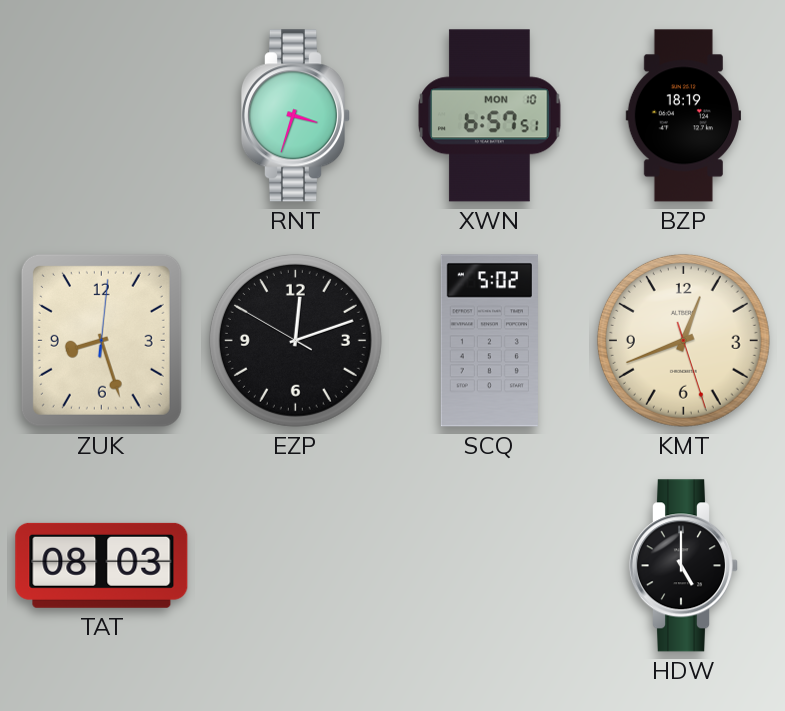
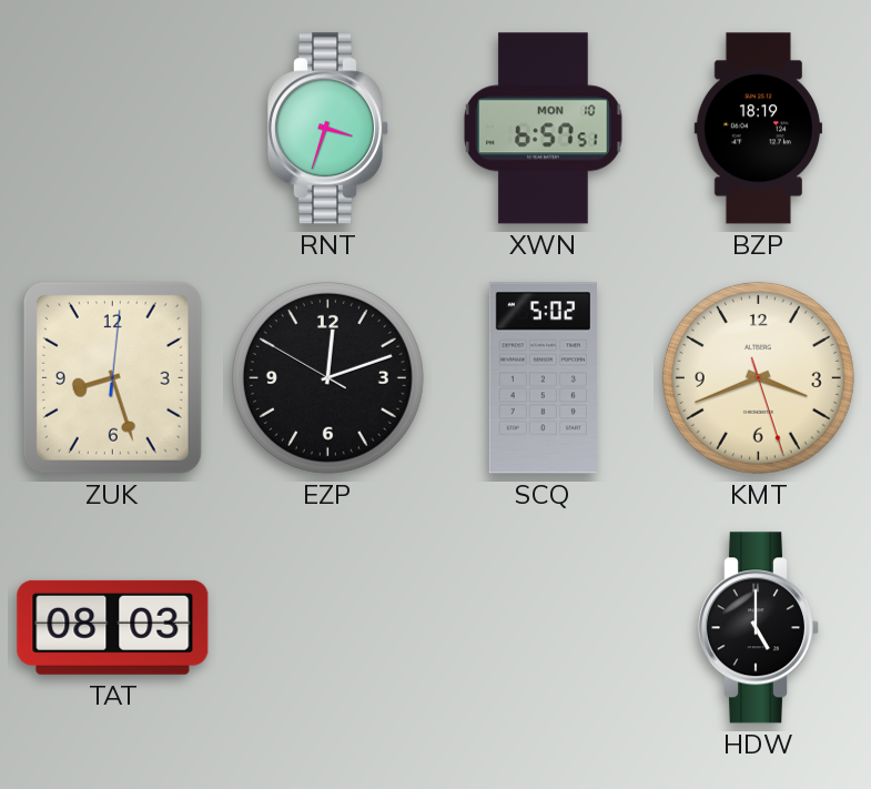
KMT: 12:41 -> 3:41 (758, 377)
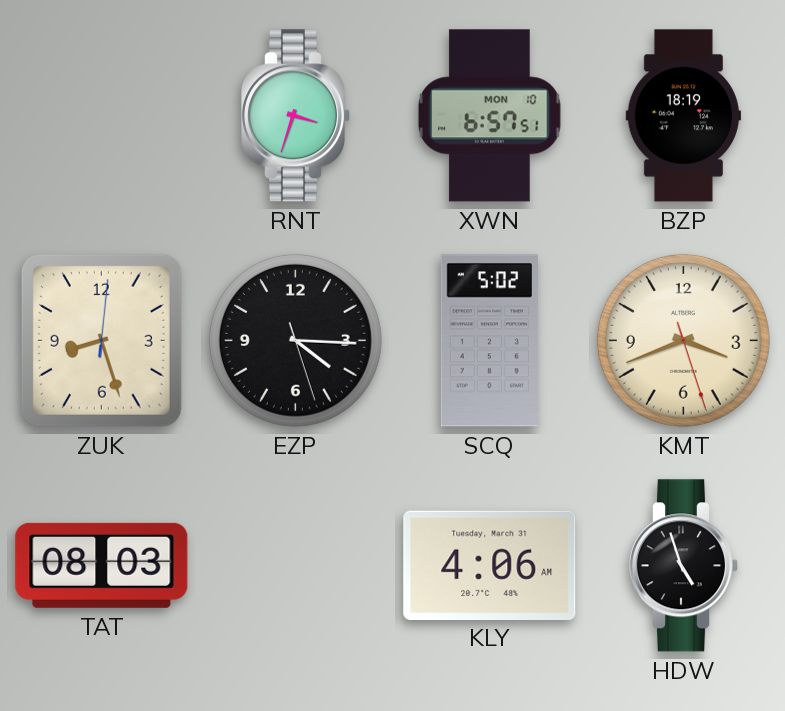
EZP: 12:11 -> 4:15 (295, 340)
KLY: none -> 4:06 (490, 565)
HDW: 5:00 -> 4:57 (683, 566)
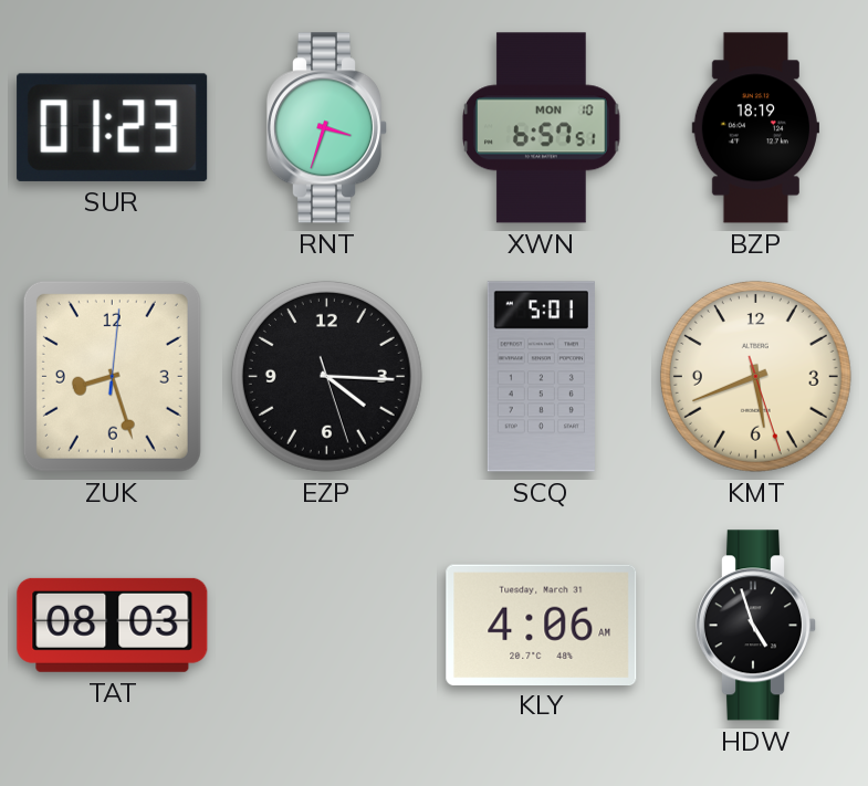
SUR: none -> 01:23 (113, 127)
SCQ: 5:02 -> 5:01 (541, 377)
KMT: 3:41 -> 5:41 (755, 376)
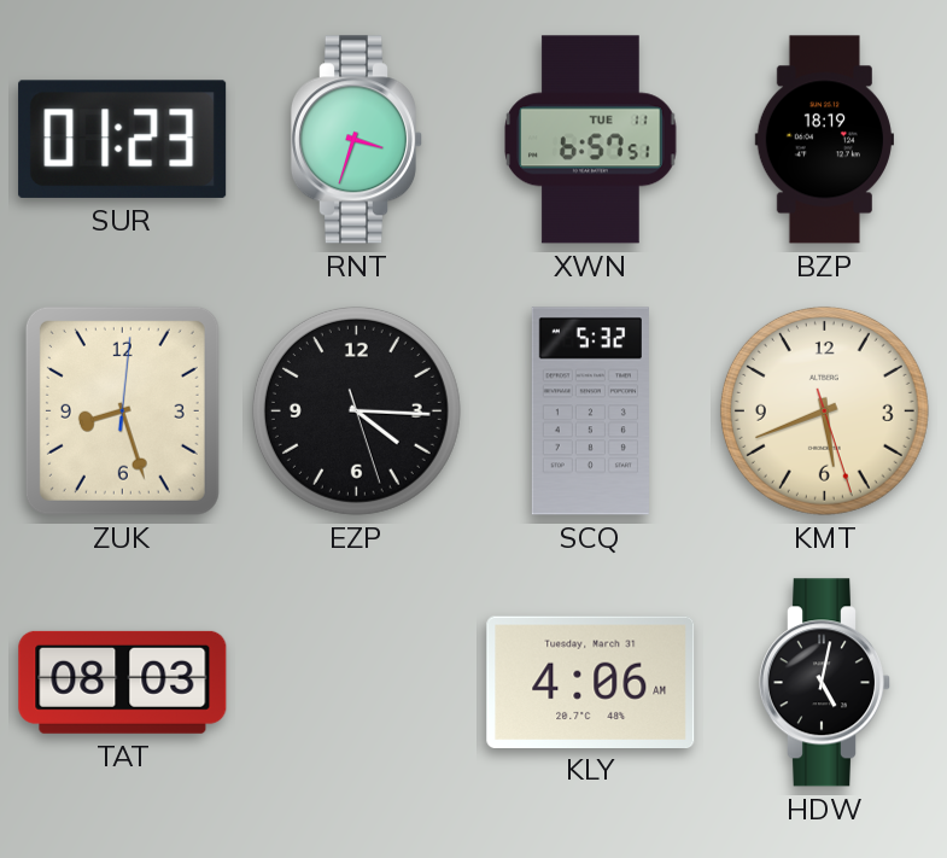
XWN date: MON 10 -> TUE 11 (591, 140)
SCQ: 5:01 -> 5:32 (590, 412)
HDW: 4:57 -> 5:02 (824, 683)
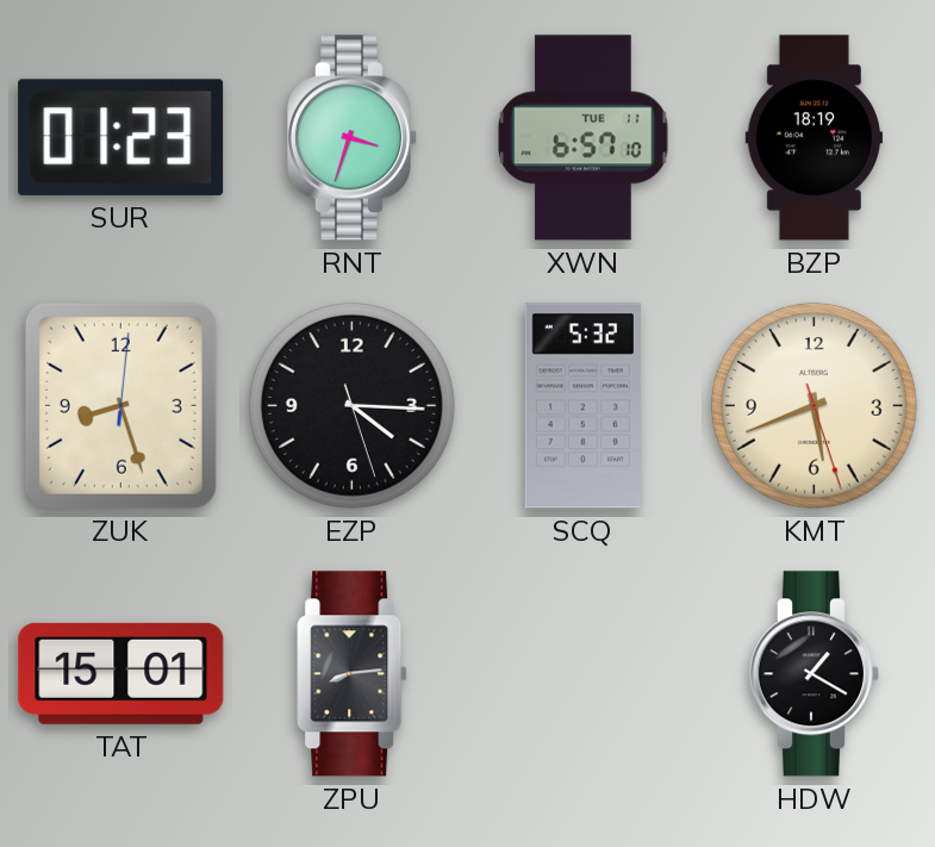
XWN: 6:57:51 -> 6:57:10 (584, 138)
TAT: 08:03 -> 15:01 (121, 673)
ZPU: none -> 8:14 (353, 674)
KLY: 4:06 -> none (591, 682)
HDW: 5:02 -> 1:20 (814, 674)
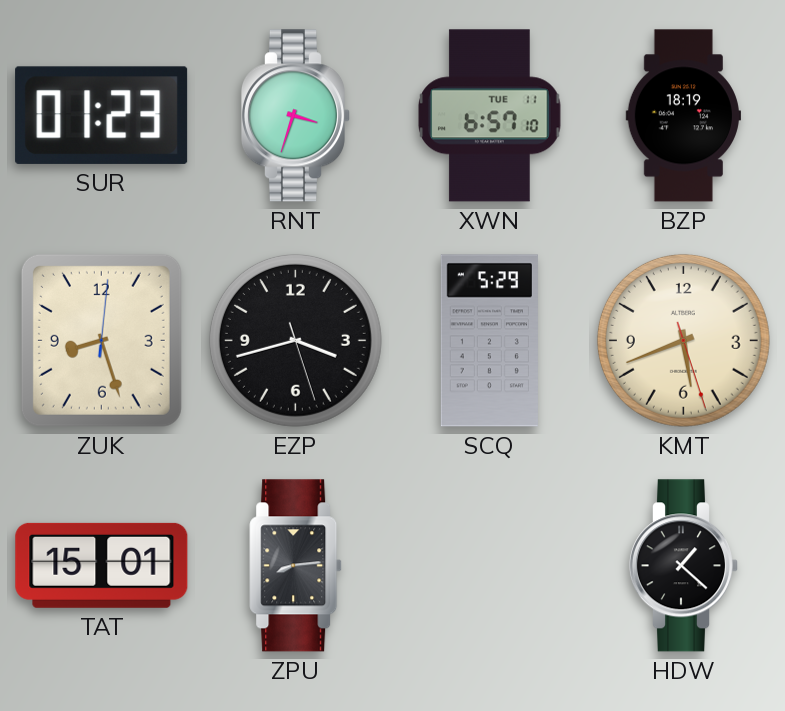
EZP: 4:15 -> 3:42 (295, 340)
SCQ: 5:32 -> 5:29 (489, 341)
HDW: 1:20 -> 1:22 (683, 566)
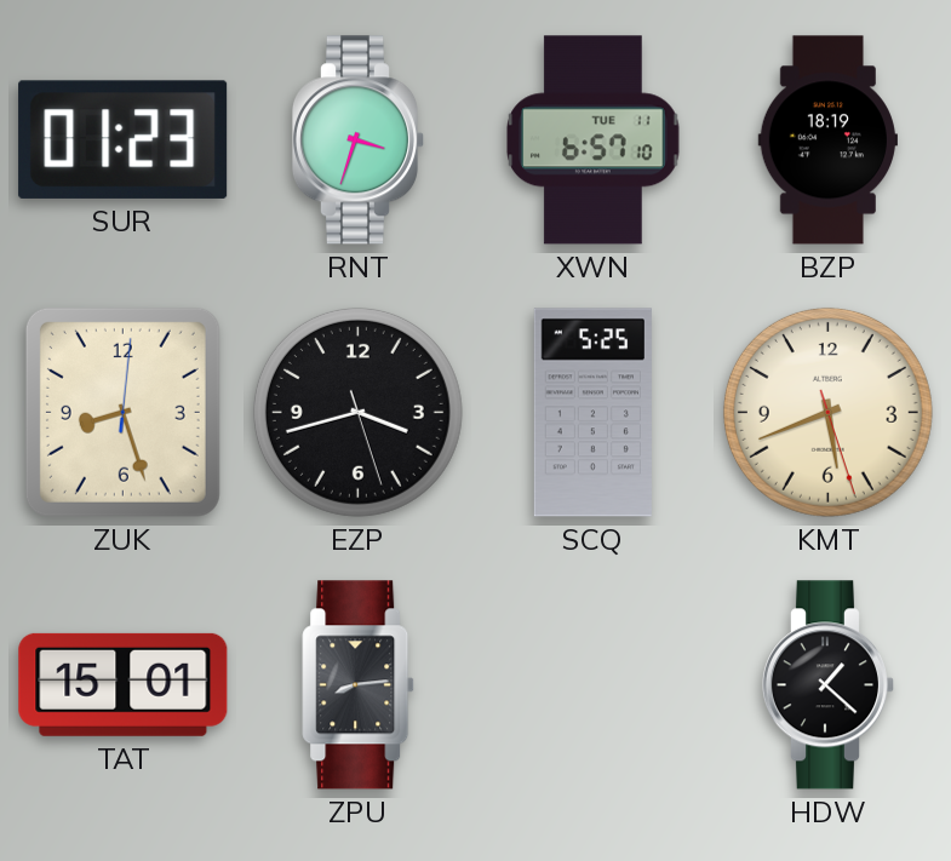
SCQ: 5:29 -> 5:25 (592, 413)
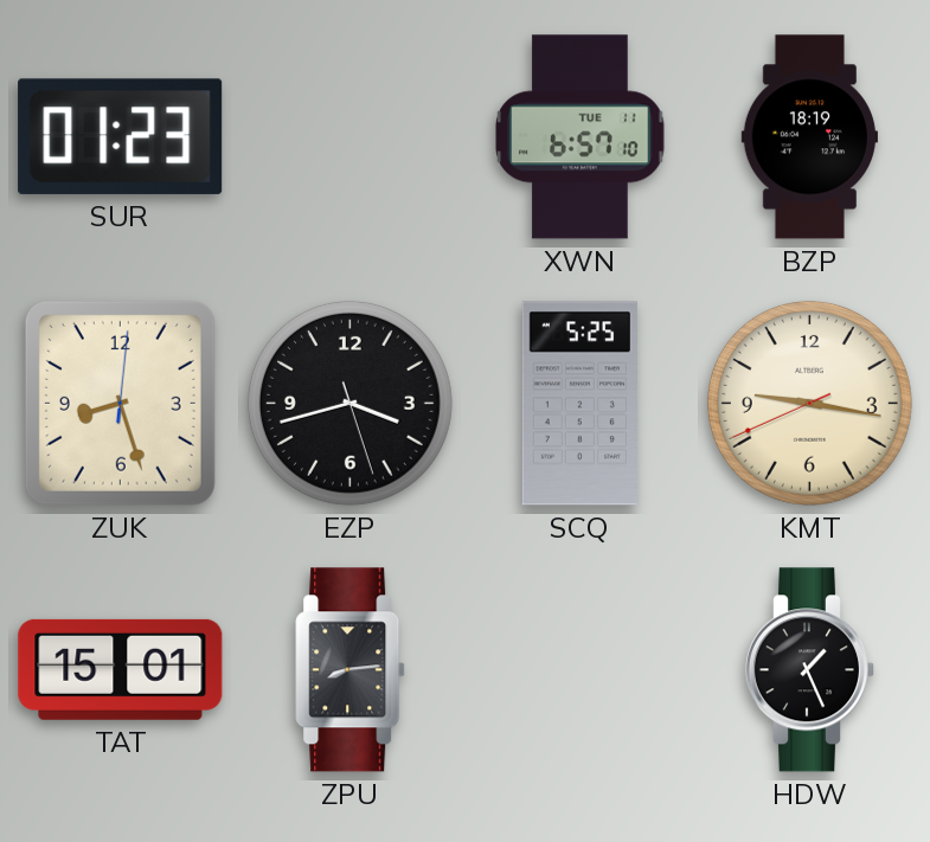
RNT: 3:33 -> none (357, 140)
KMT: 5:41 -> 9:16 (809, 403)
HDW: 1:22 -> 1:26 (809, 670)
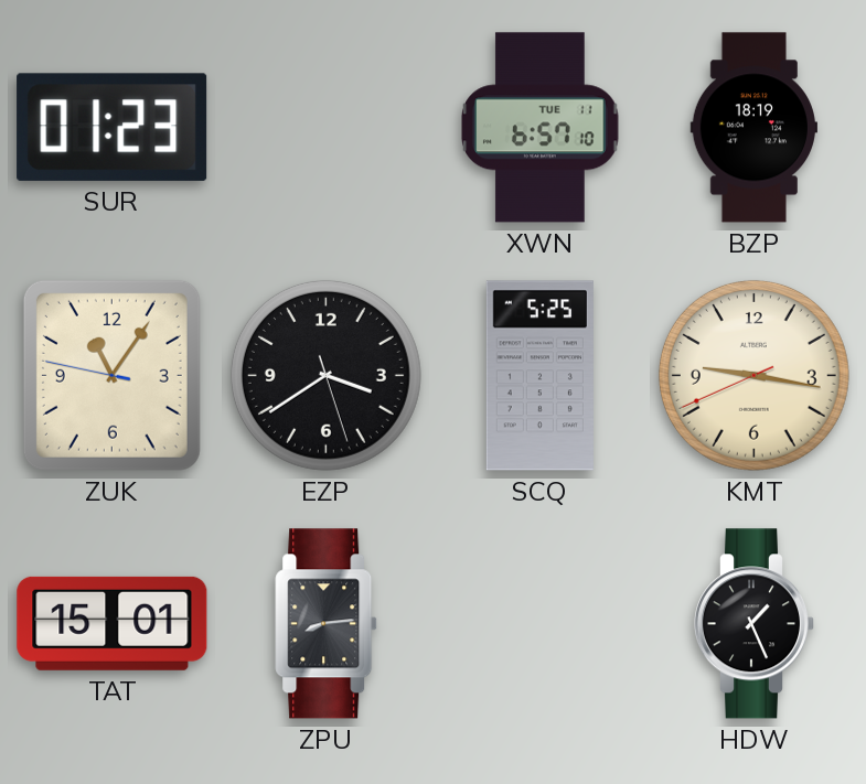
ZUK: 8:27 -> 11:05 (111, 375)
EZP: 3:42 -> 3:39 (325, 375)
